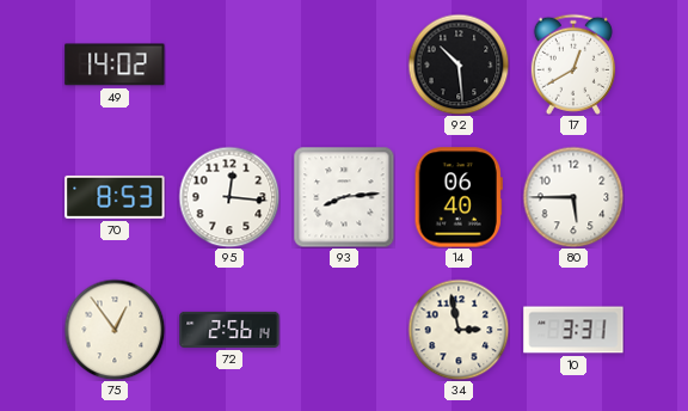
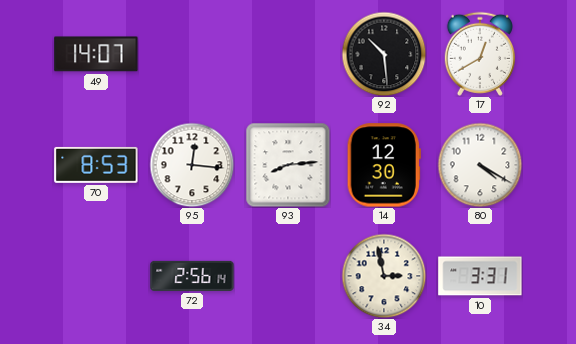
49: 14:02 -> 14:07 (96, 54)
14: 06:40 -> 12:30 (384, 165)
80: 5:45 -> 4:20 (480, 165)
75: 12:54 -> none (115, 330)
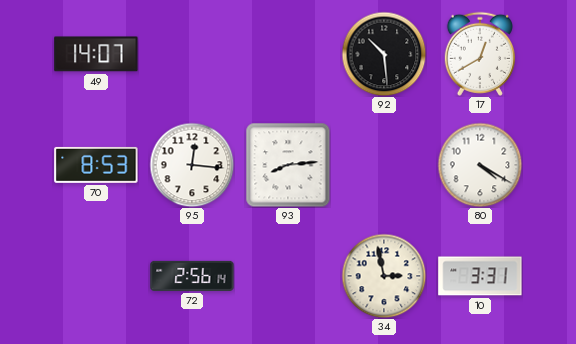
14: 12:30 -> none (384, 165)
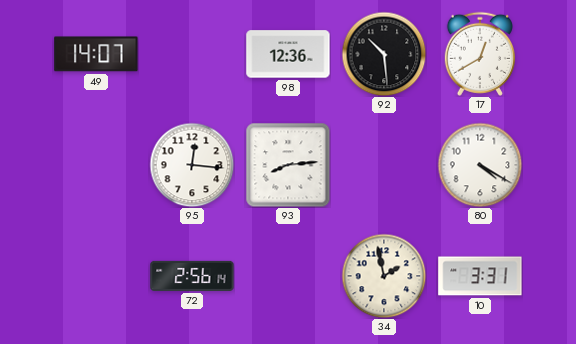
98: none -> 12:36 (288, 54)
70: 8:53 -> none (96, 165)
34: 2:58 -> 1:58 (384, 276)
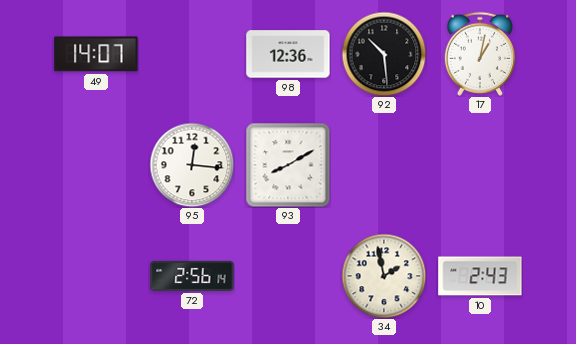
17: 12:40 -> 1:02 (480, 54)
93: 8:14 -> 8:10 (288, 165)
80: 4:20 -> none (480, 165)
10: 3:31 -> 2:43 (480, 276)
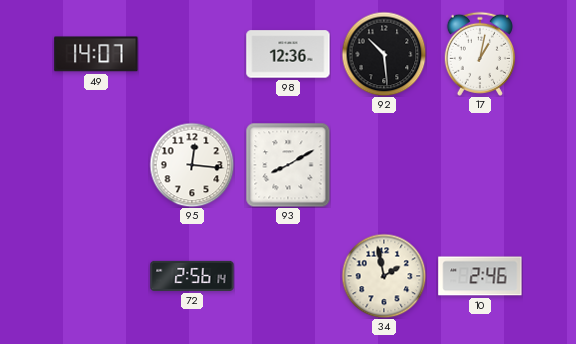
10: 2:43 -> 2:46 (480, 276)
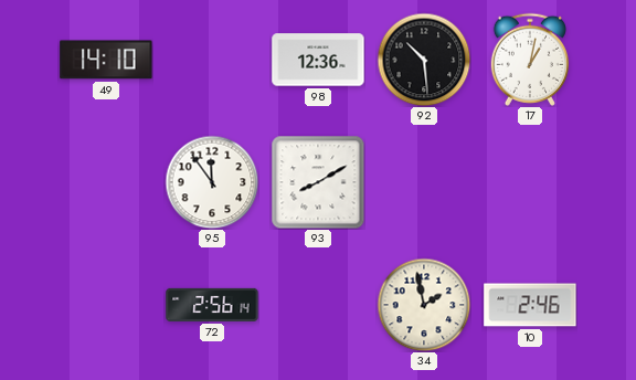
49: 14:07 -> 14:10 (106, 60)
95: 12:16 -> 11:54 (212, 182)
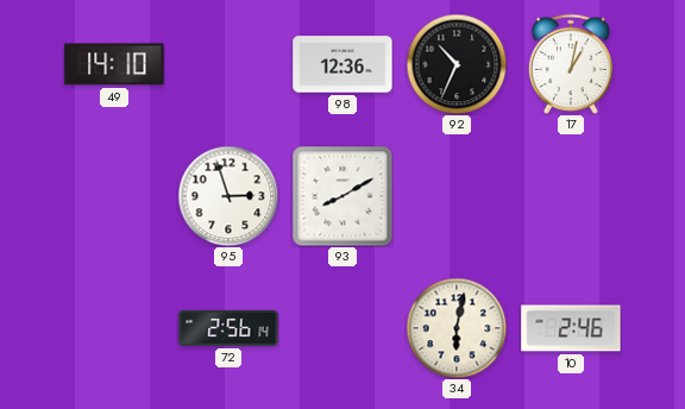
92: 10:29 -> 10:34 (457, 64)
95: 11:54 -> 2:57 (228, 196)
34: 1:58 -> 6:02 (457, 328)
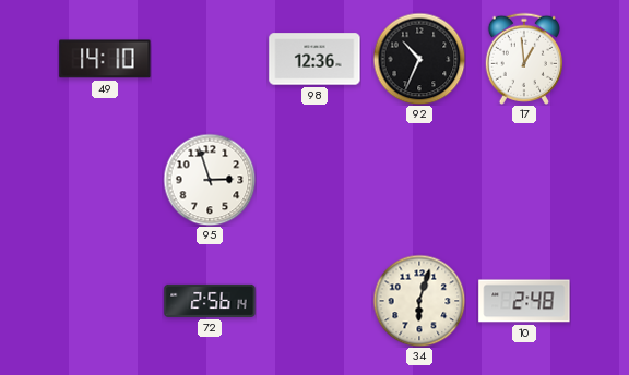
17: 1:02 -> 12:59 (524, 59)
93: 8:10 -> none (342, 196)
34: 6:02 -> 6:03 (419, 301)
10: 2:46 -> 2:48 (524, 301)
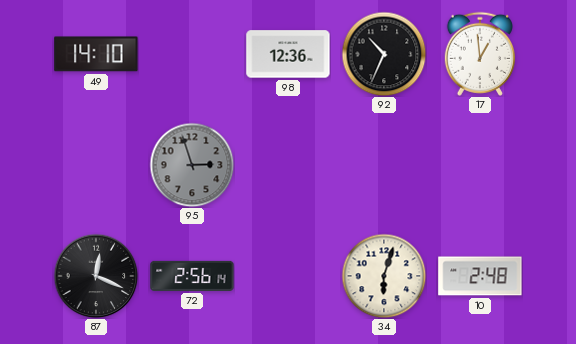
95 dial: white -> grey (192, 165)
87: none -> 12:19 (96, 276)
